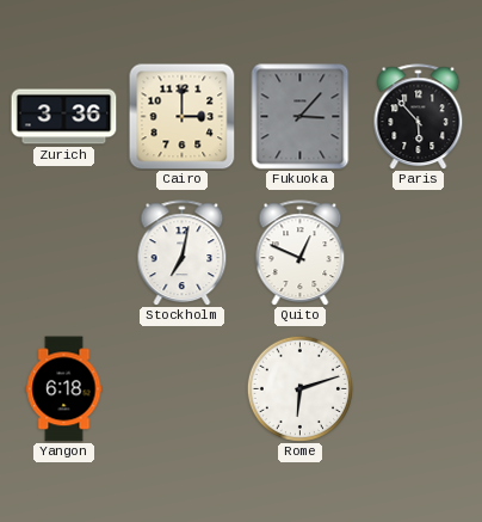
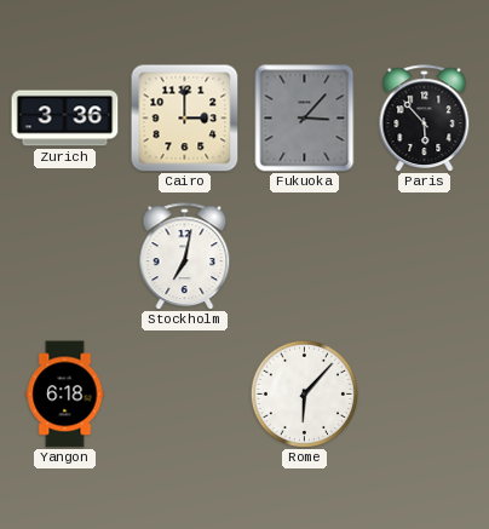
Quito: 12:49 -> none (301, 253)
Rome: 6:12 -> 6:07 (304, 393)
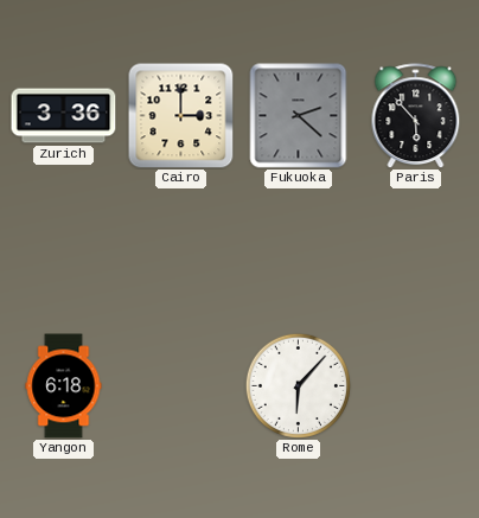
Fukuoka: 3:07 -> 2:22 (299, 116)
Stockholm: 7:02 -> none (185, 257)
